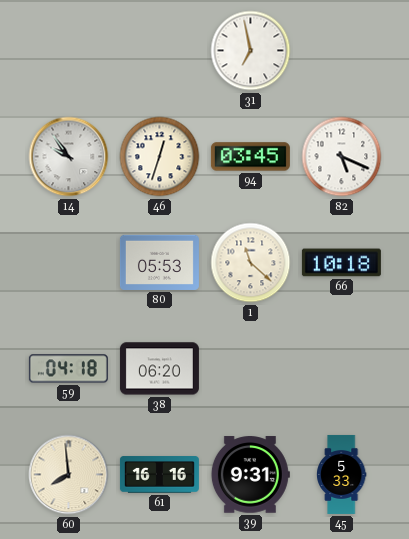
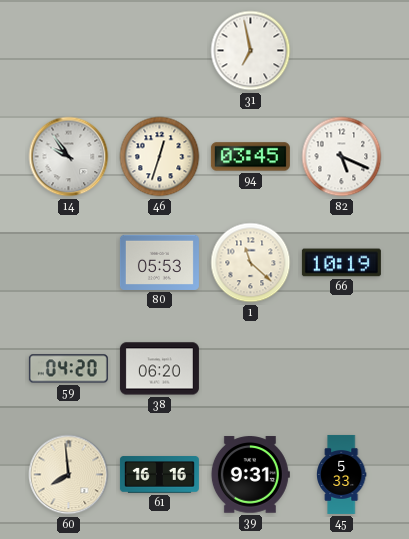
66: 10:18 -> 10:19 (341, 263)
59: 04:18 -> 04:20 (68, 369)
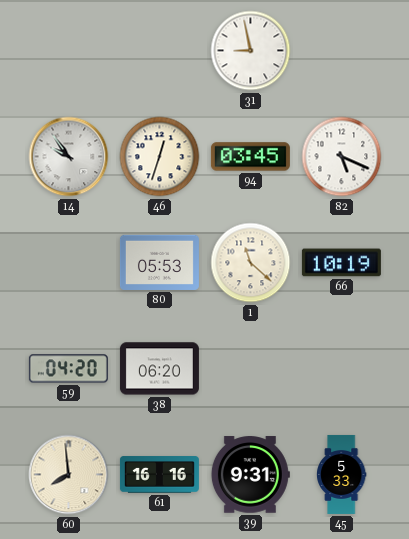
31: 6:58 -> 8:58 (251, 51)
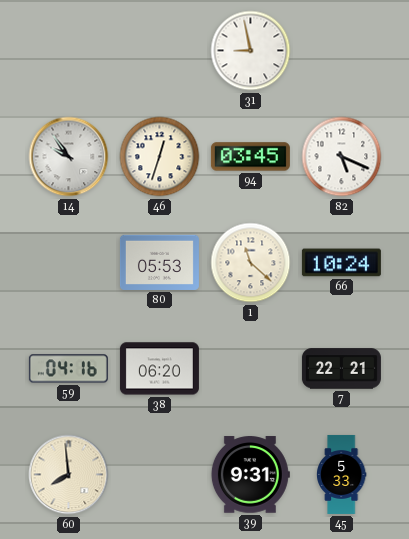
66: 10:19 -> 10:24 (341, 263)
59: 04:20 -> 04:16 (68, 369)
7: none -> 22:21 (341, 369)
61: 16:16 -> none (159, 475)
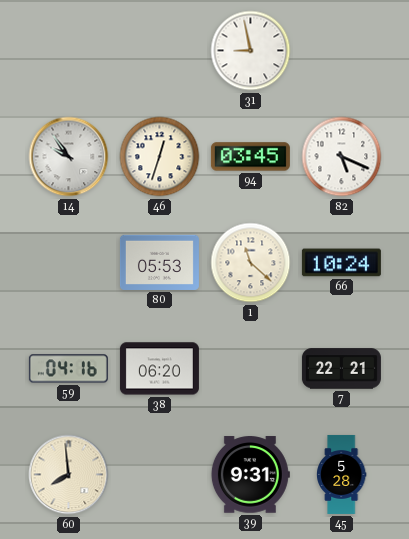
45: 5:33 -> 5:28 (342, 474)
